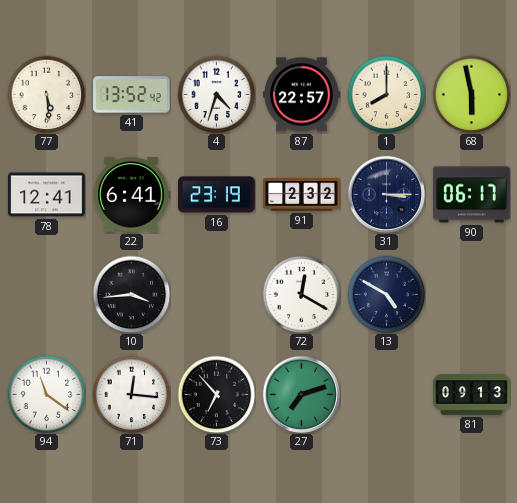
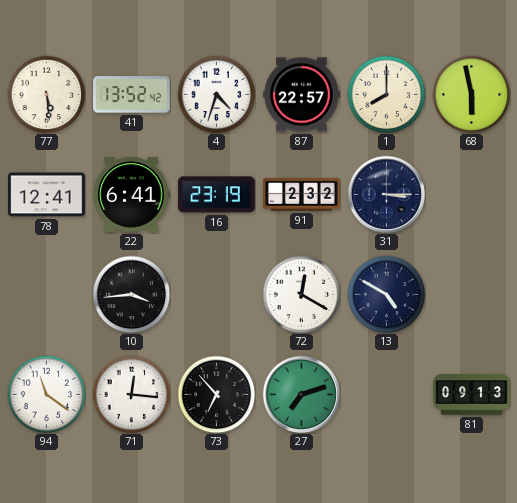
90: 06:17 -> none (472, 195)
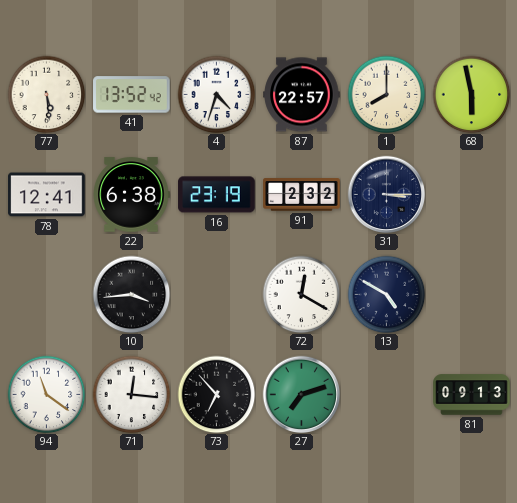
22: 6:41 -> 6:38 (131, 195)
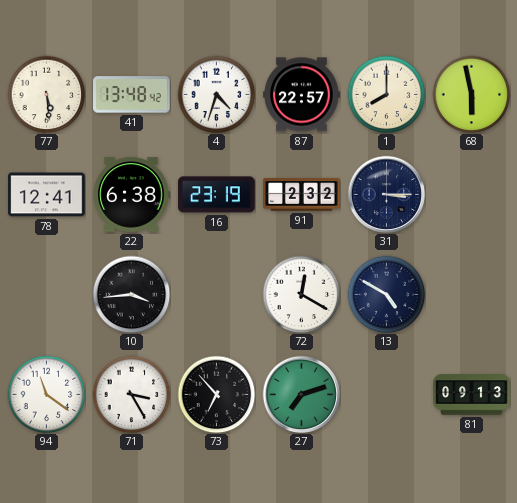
41: 13:52 -> 13:48 (132, 95)
71: 12:16 -> 3:25 (131, 394)
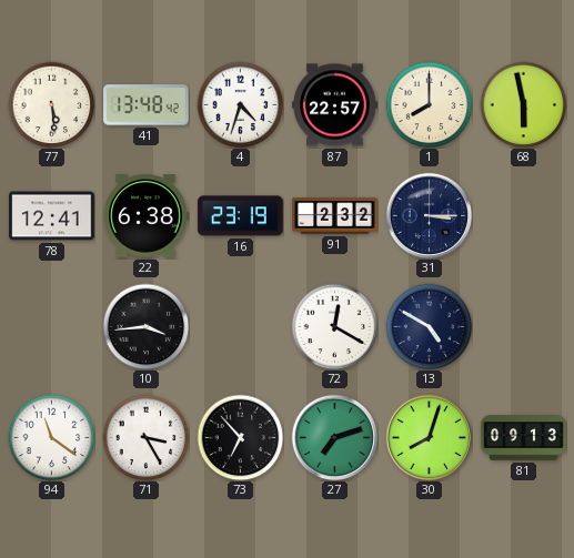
30: none -> 8:03 (429, 437)
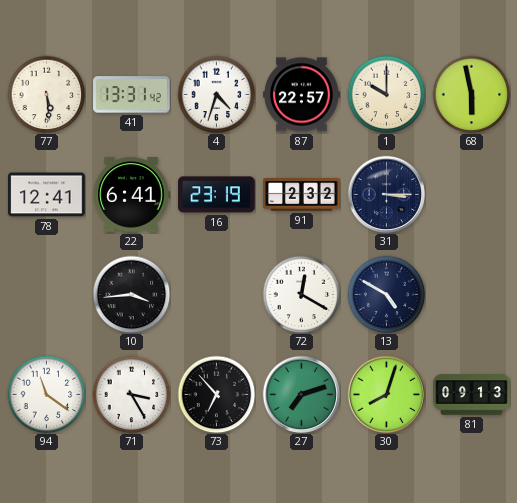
41: 13:48 -> 13:31 (132, 95)
1: 8:00 -> 10:00 (386, 94)
22: 6:38 -> 6:41 (131, 195)
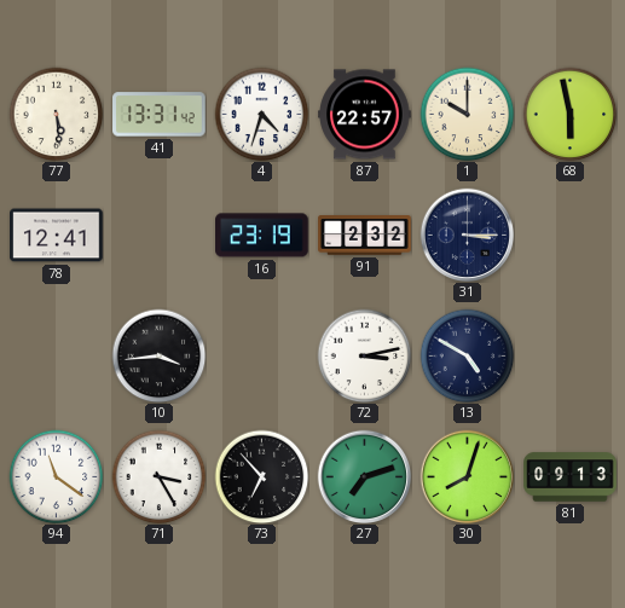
22: 6:41 -> none (131, 195)
72: 12:20 -> 3:13 (364, 355)
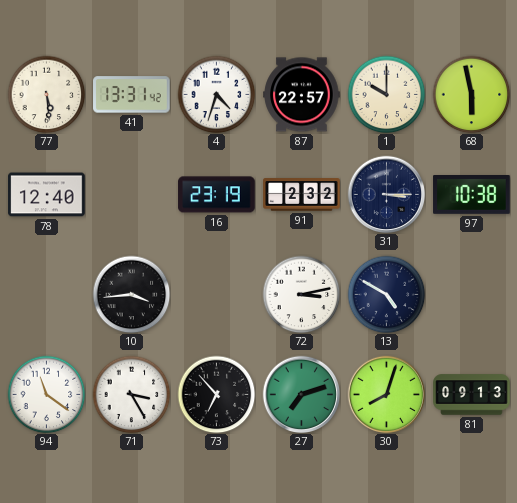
78: 12:41 -> 12:40 (47, 195)
97: none -> 10:38 (472, 195)
